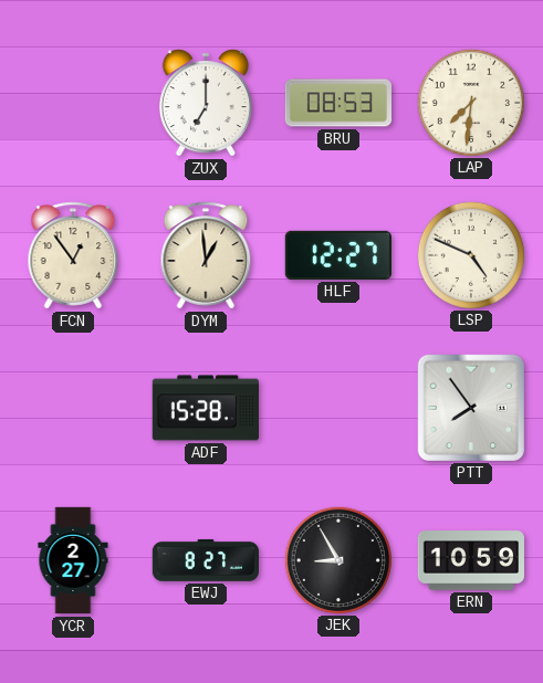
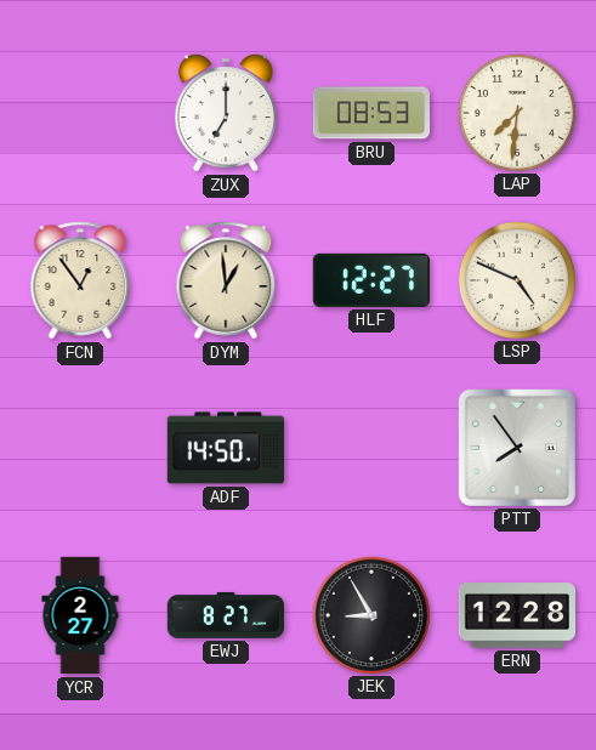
ADF: 15:28 -> 14:50 (225, 448)
ERN: 10:59 -> 12:28 (516, 615)
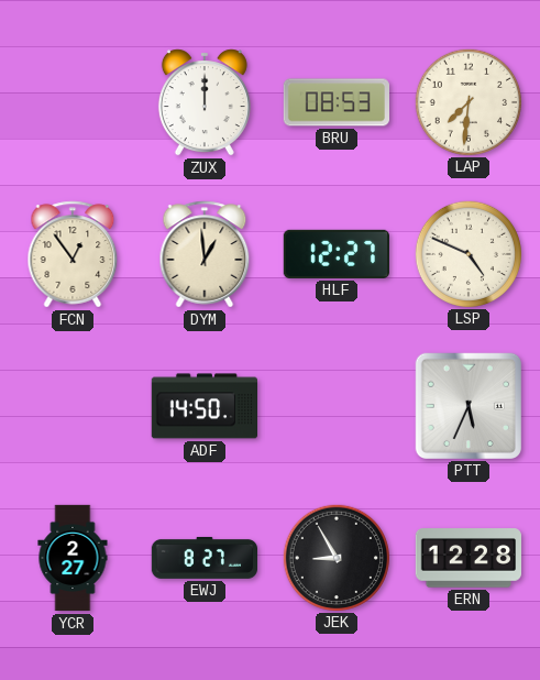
ZUX: 7:00 -> 12:00 (205, 102)
PTT: 7:54 -> 5:34 (469, 406)
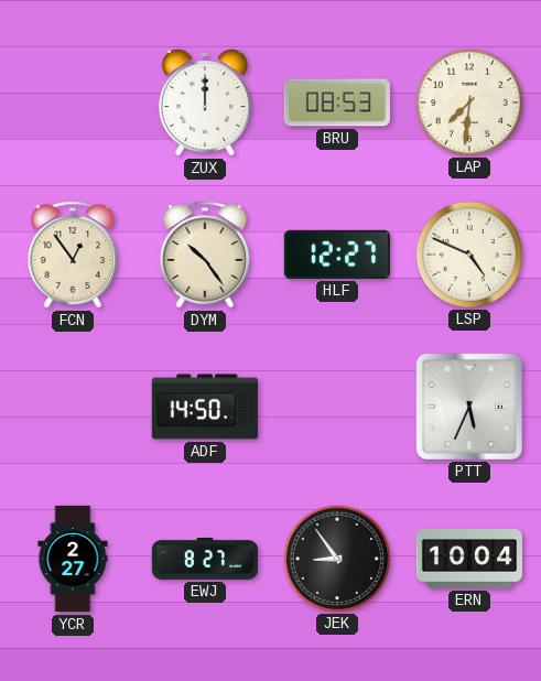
DYM: 12:59 -> 10:24 (205, 255)
JEK: 8:55 -> 8:54 (336, 558)
ERN: 12:28 -> 10:04 (468, 559)
